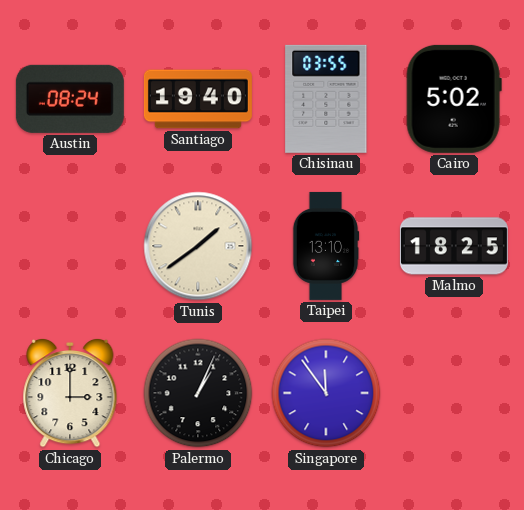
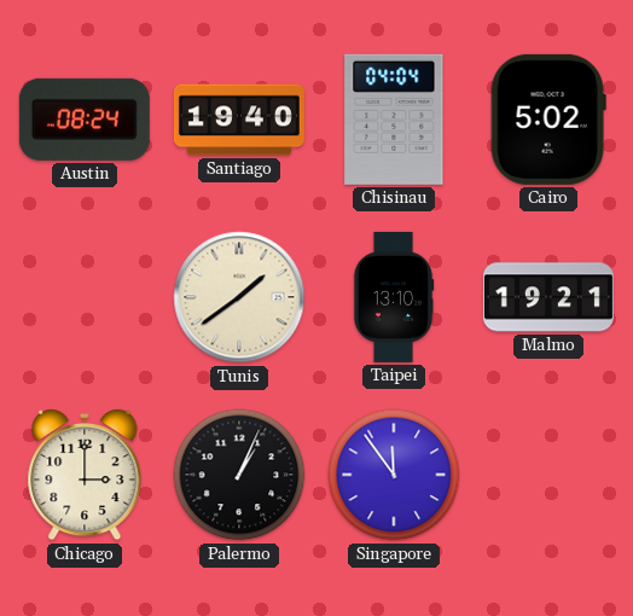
Chisinau: 03:55 -> 04:04 (394, 120)
Malmo: 18:25 -> 19:21 (548, 297)
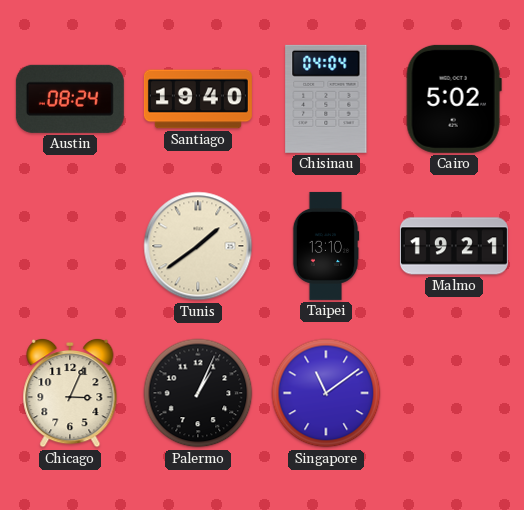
Chicago: 3:00 -> 3:04 (70, 393)
Singapore: 11:54 -> 11:09 (326, 393)
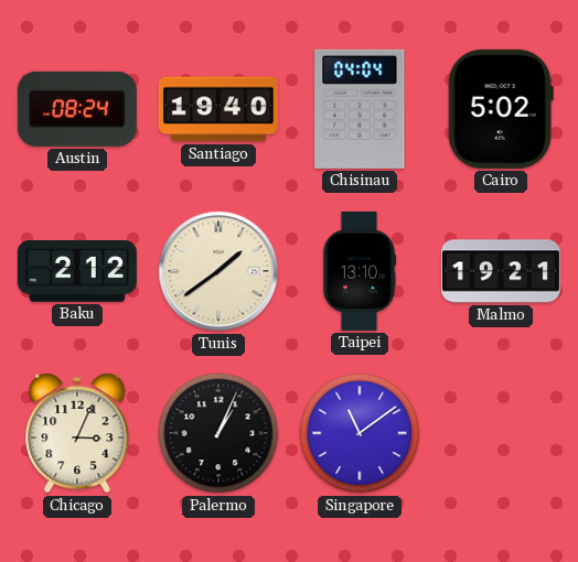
Baku: none -> 2:12 (77, 272)
